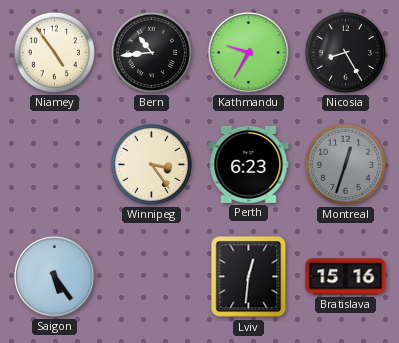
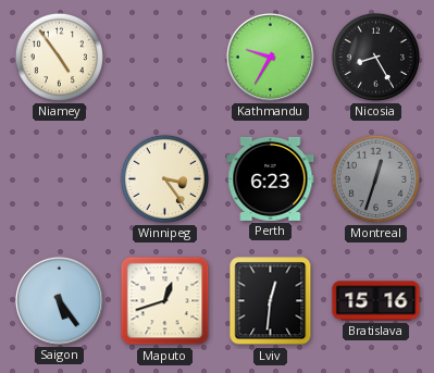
Bern: 10:44 -> none (151, 52)
Maputo: none -> 12:42 (165, 301)
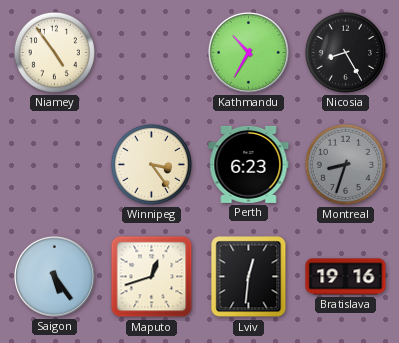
Kathmandu: 9:35 -> 10:35 (248, 52)
Montreal: 12:33 -> 8:33 (345, 164)
Bratislava: 15:16 -> 19:16 (346, 277)
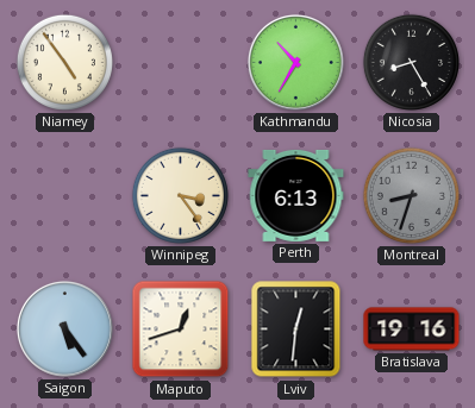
Perth: 6:23 -> 6:13 (296, 195)
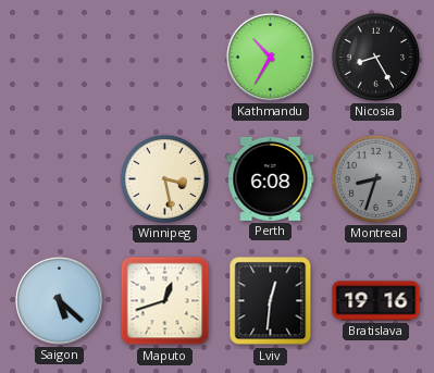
Niamey: 4:54 -> none (64, 62)
Winnipeg: 3:24 -> 3:28 (164, 178)
Perth: 6:13 -> 6:08 (271, 178)
Saigon: 5:24 -> 5:22 (59, 300)
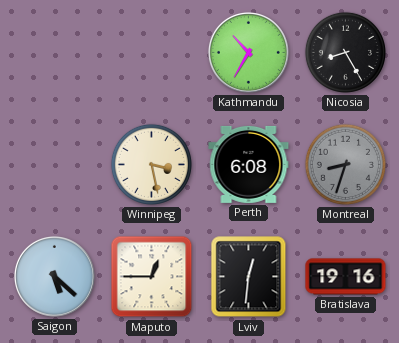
Maputo: 12:42 -> 12:45 (152, 277)
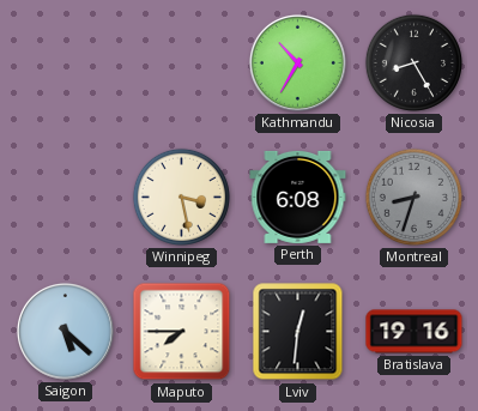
Maputo: 12:45 -> 7:45 (182, 332)
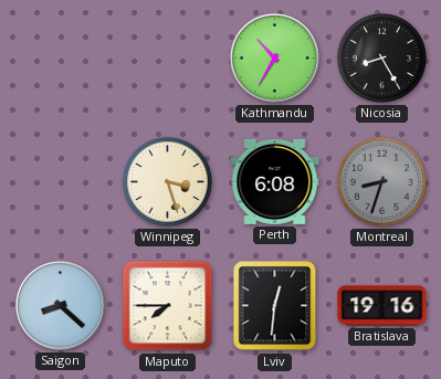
Winnipeg: 3:28 -> 3:27 (167, 181)
Saigon: 5:22 -> 8:22 (60, 305)
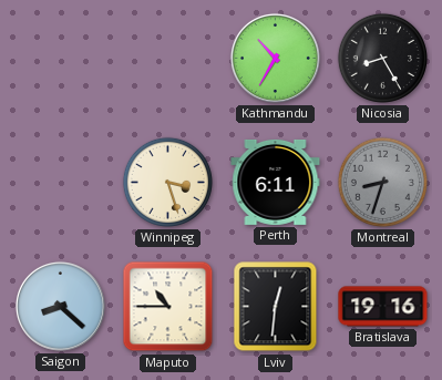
Perth: 6:08 -> 6:11 (276, 182)
Maputo: 7:45 -> 10:45 (168, 307)
